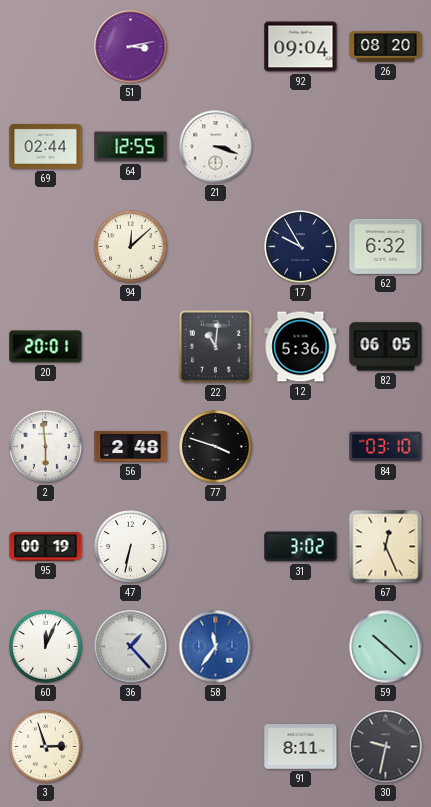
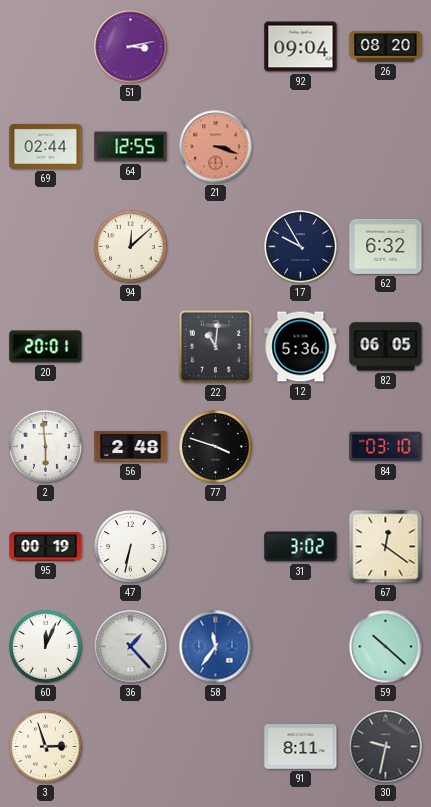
21 dial: white -> salmon (216, 147)
67: 12:26 -> 12:21 (386, 547)
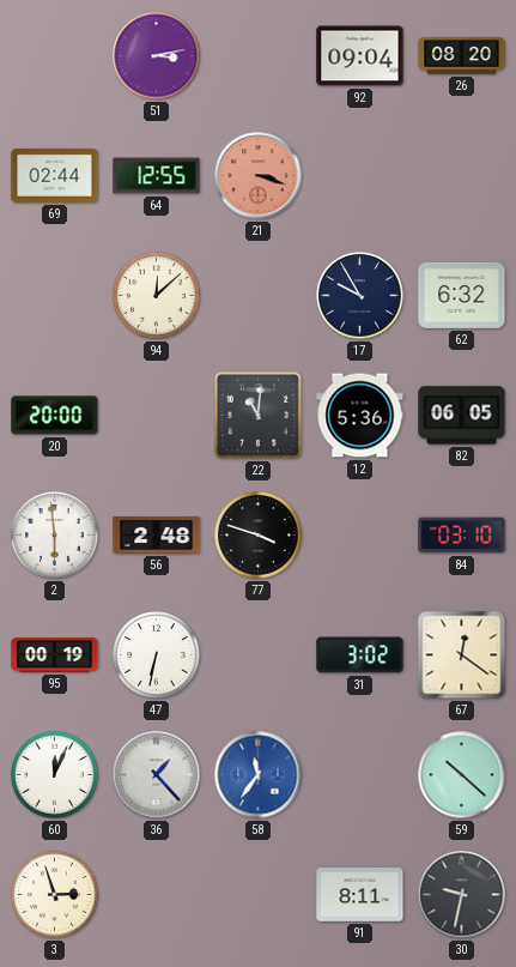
20: 20:01 -> 20:00 (55, 416)
